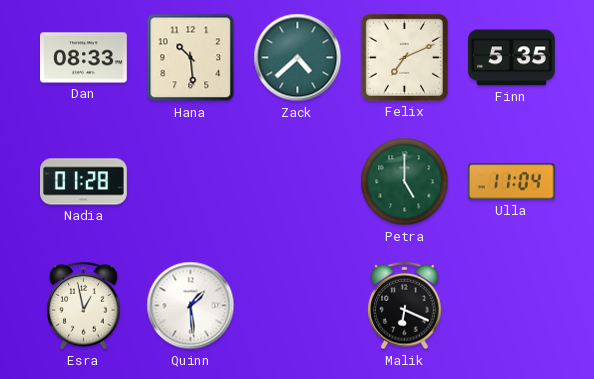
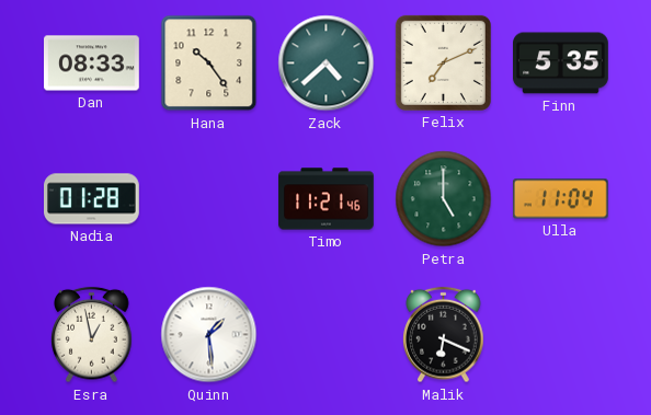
Hana: 10:29 -> 10:24 (209, 64)
Timo: none -> 11:21 (327, 199)
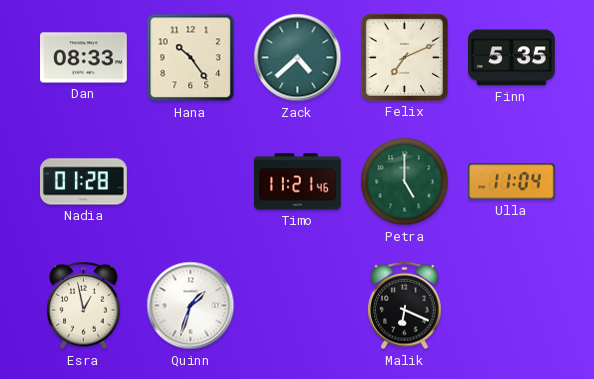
Quinn: 1:29 -> 1:33 (191, 306)
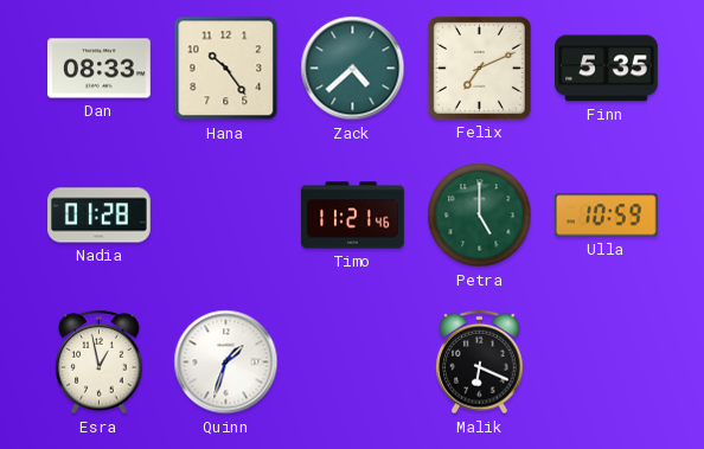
Ulla: 11:04 -> 10:59 (606, 216)
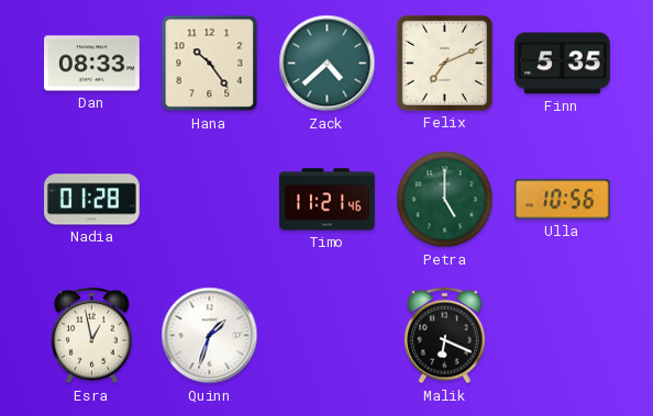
Ulla: 10:59 -> 10:56 (562, 200)
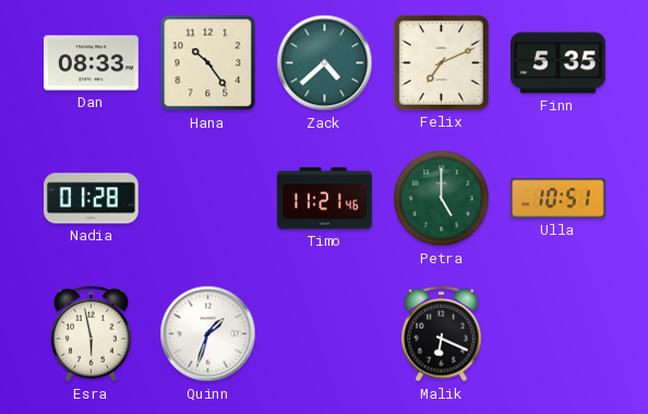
Ulla: 10:56 -> 10:51 (557, 199)
Esra: 12:58 -> 5:58 (92, 334)
